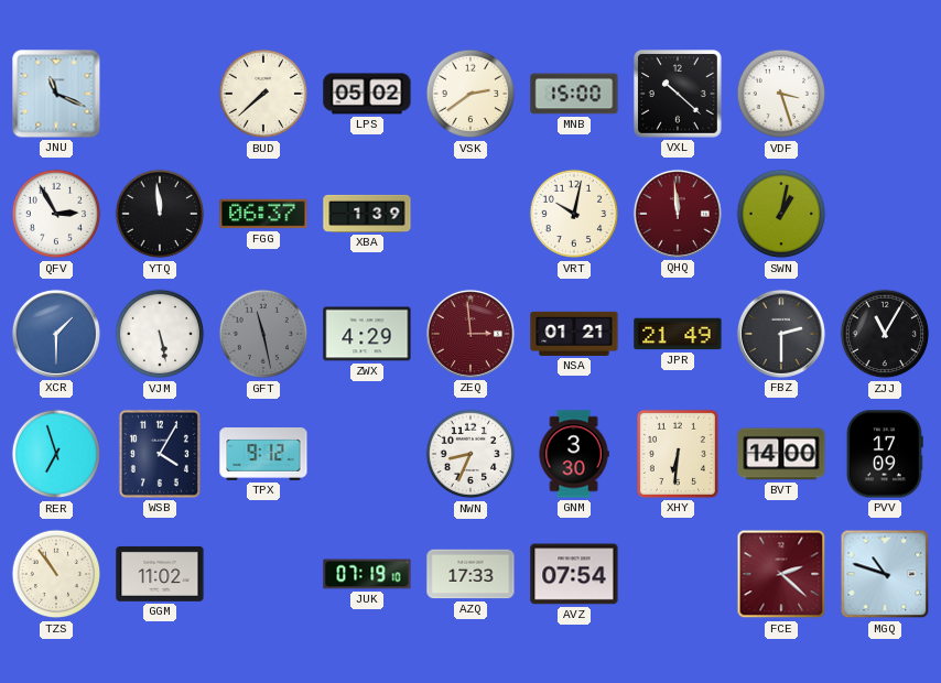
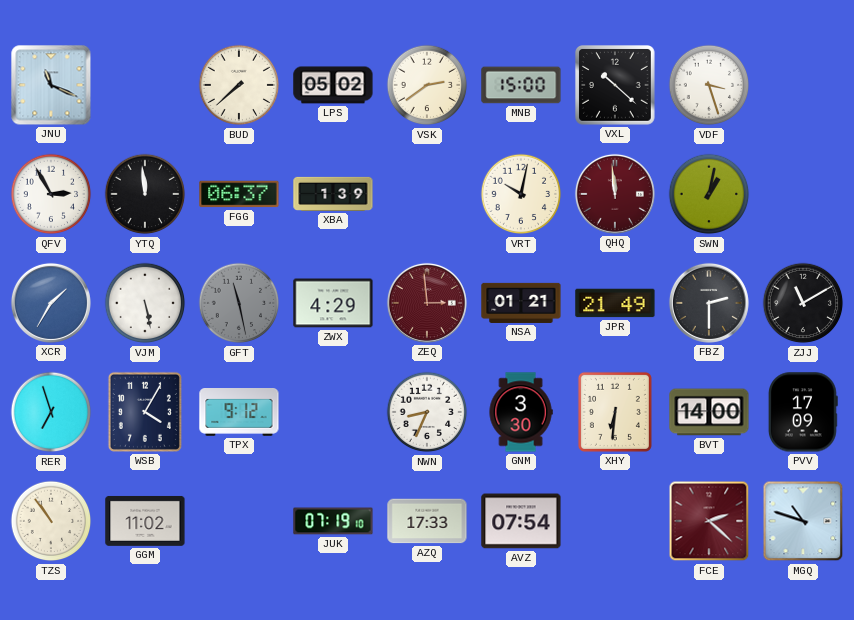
XCR: 1:30 -> 1:35 (51, 303)
ZJJ: 11:05 -> 11:10 (803, 303)
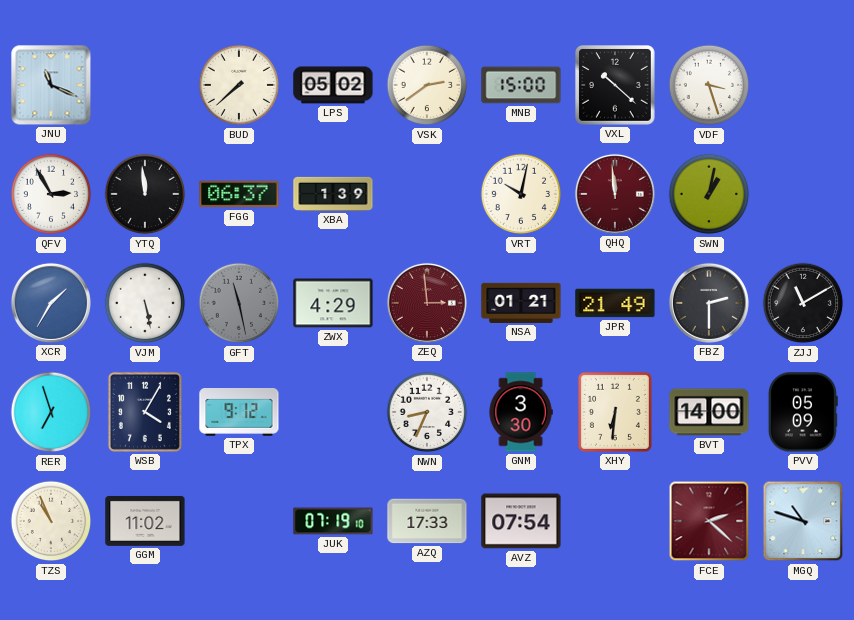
PVV: 17:09 -> 05:09 (803, 412)
TZS: 10:54 -> 10:56 (51, 521)
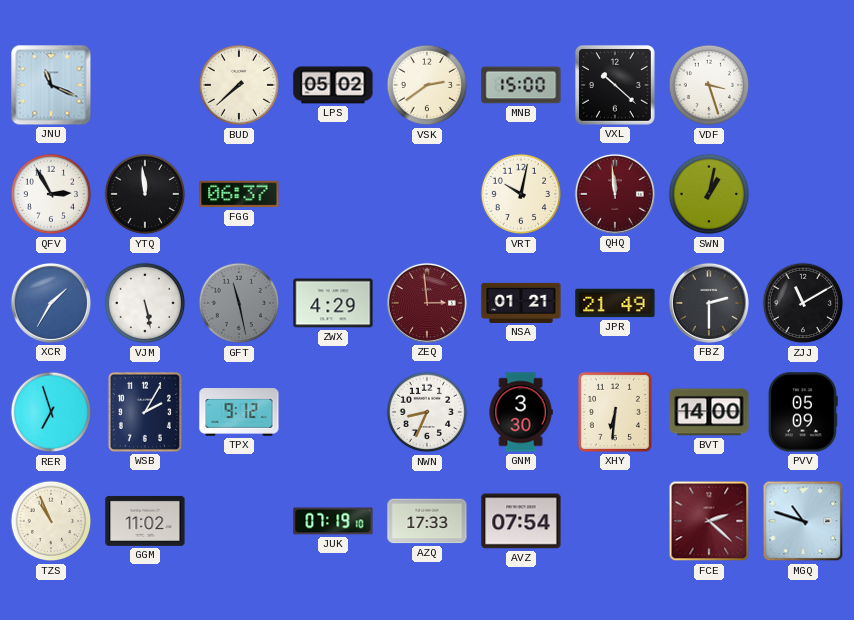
XBA: 1:39 -> none (333, 194)
WSB: 4:05 -> 2:05 (145, 412)
